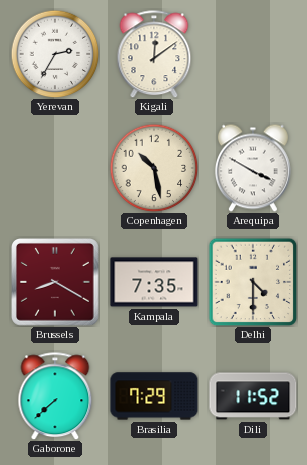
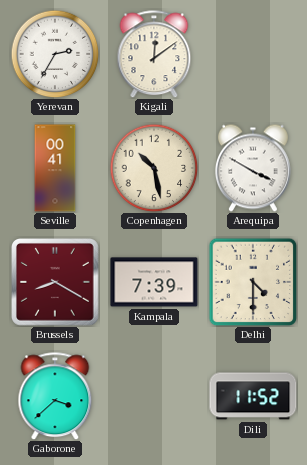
Seville: none -> 00:41 (55, 168)
Kampala: 7:35 -> 7:39 (154, 282)
Gaborone: 7:38 -> 3:38 (55, 396)
Brasilia: 7:29 -> none (154, 396)
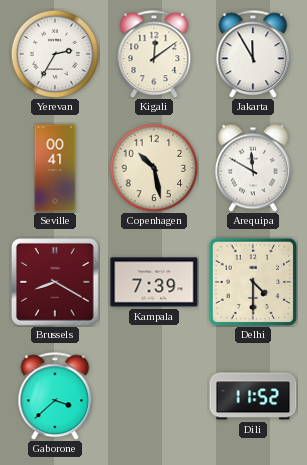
Jakarta: none -> 11:55 (253, 54)
Arequipa: 3:50 -> 11:50 (253, 168)
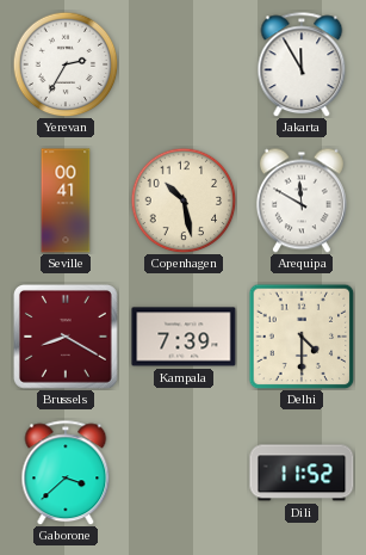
Kigali: 12:09 -> none (154, 54)
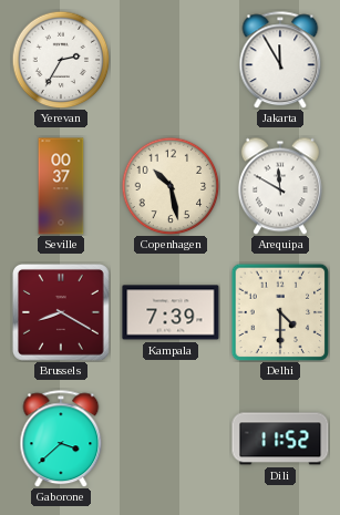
Seville: 00:41 -> 00:37 (61, 186)
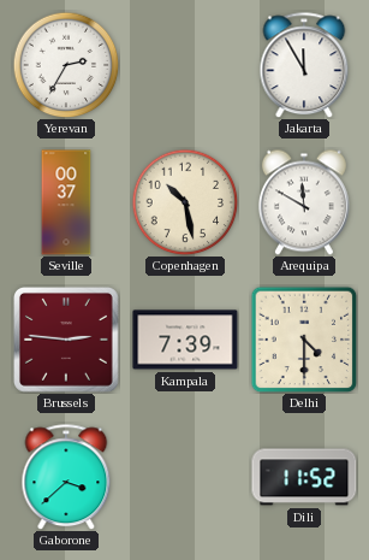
Brussels: 8:20 -> 2:46 (67, 341)
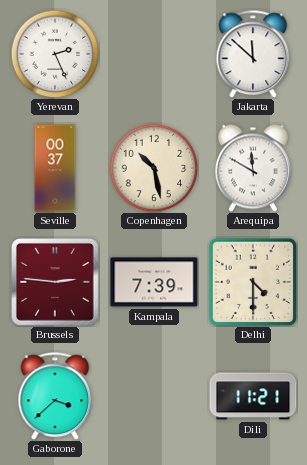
Yerevan: 2:35 -> 2:26 (55, 54)
Jakarta: 11:55 -> 11:52 (253, 54)
Dili: 11:52 -> 11:21 (253, 396)
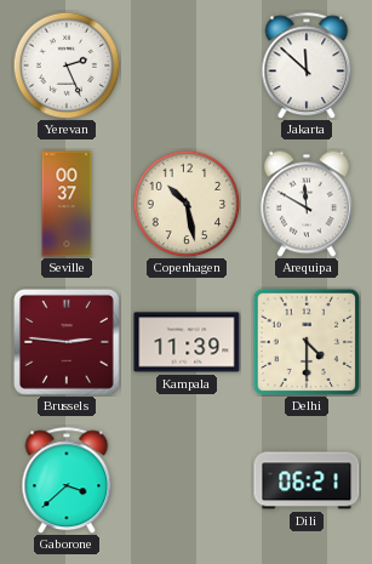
Kampala: 7:39 -> 11:39 (187, 342)
Dili: 11:21 -> 06:21 (307, 480)
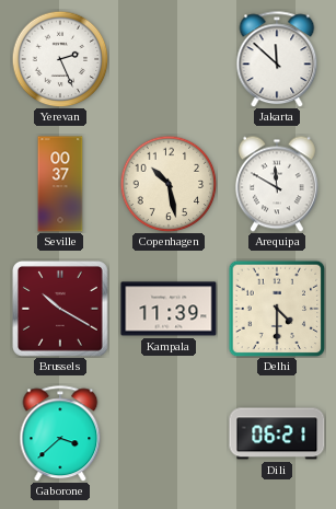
Brussels: 2:46 -> 10:20 (61, 310)
